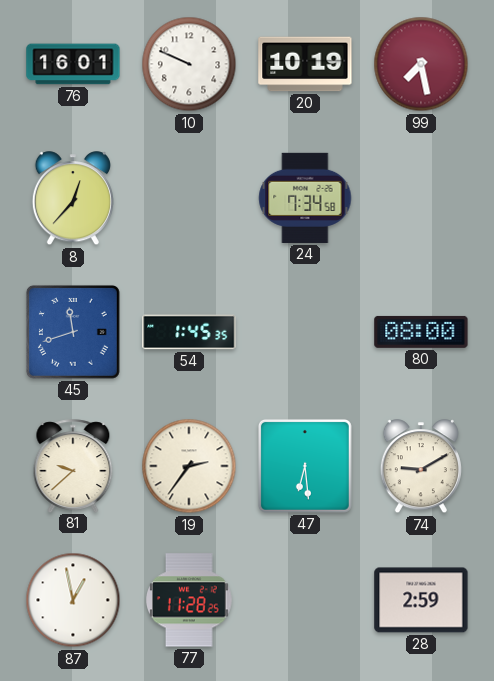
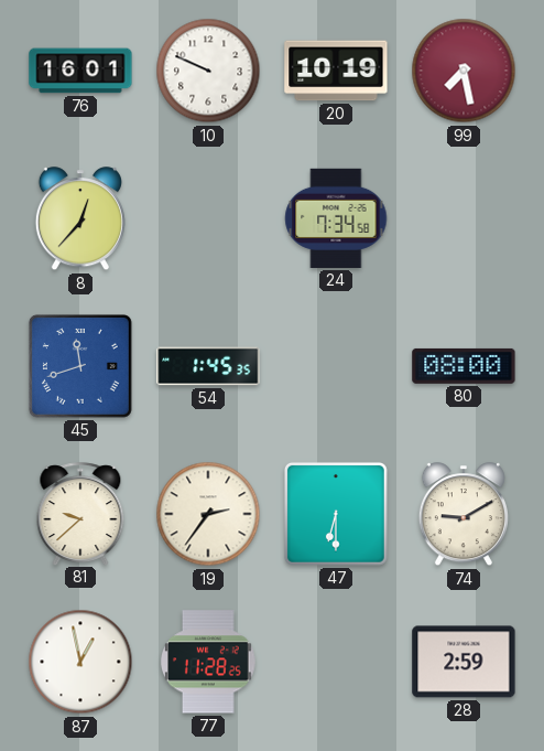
47: 6:29 -> 6:30 (336, 514)
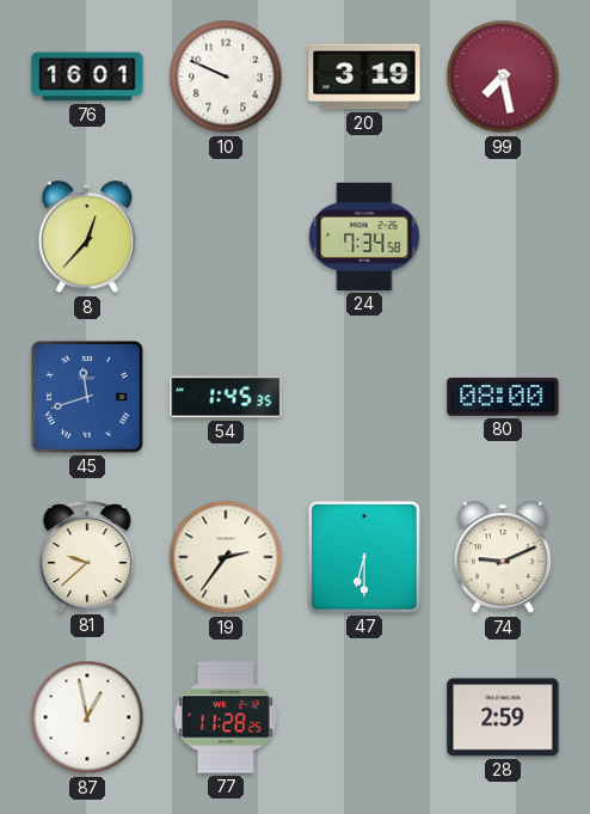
20: 10:19 -> 3:19 (364, 76)
74: 9:10 -> 9:11 (503, 558)
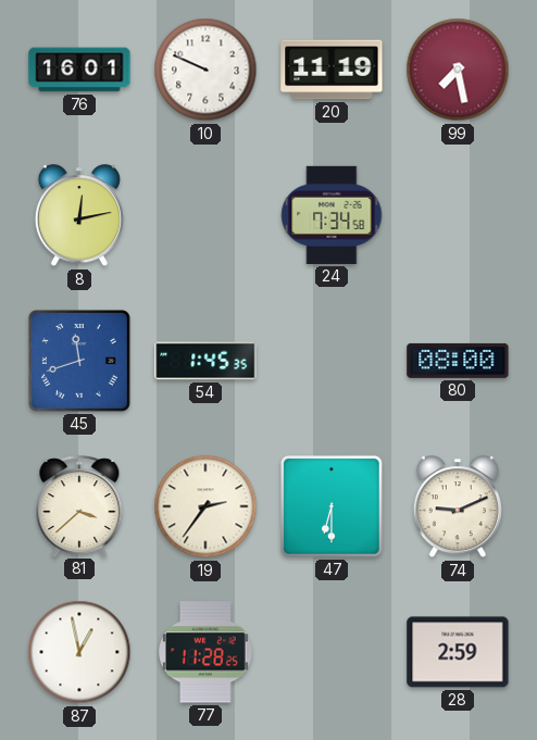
20: 3:19 -> 11:19 (332, 70)
8: 12:37 -> 12:13 (79, 216)
81: 9:38 -> 3:38 (79, 506)
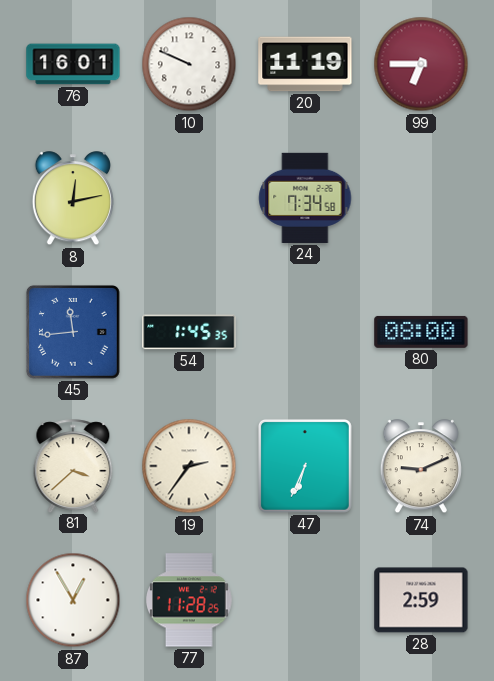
99: 7:28 -> 6:45 (421, 64)
45: 11:42 -> 11:44 (73, 332)
47: 6:30 -> 6:34 (305, 466)
87: 12:58 -> 12:55 (73, 600)
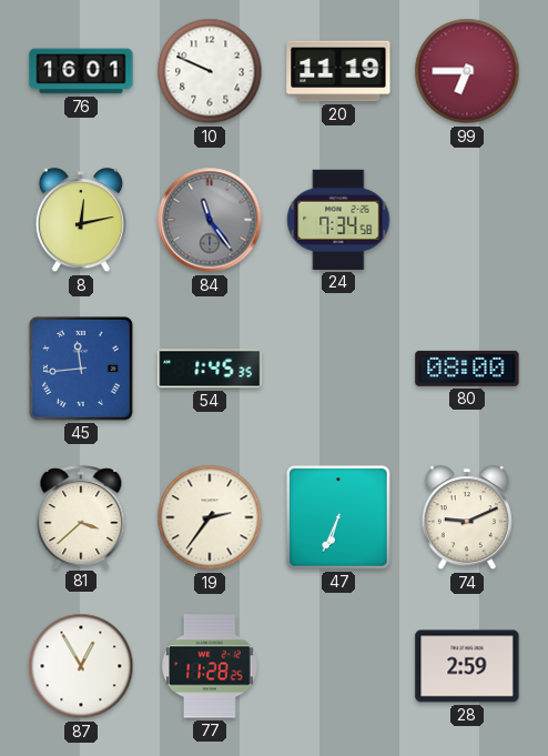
84: none -> 11:24 (210, 220)
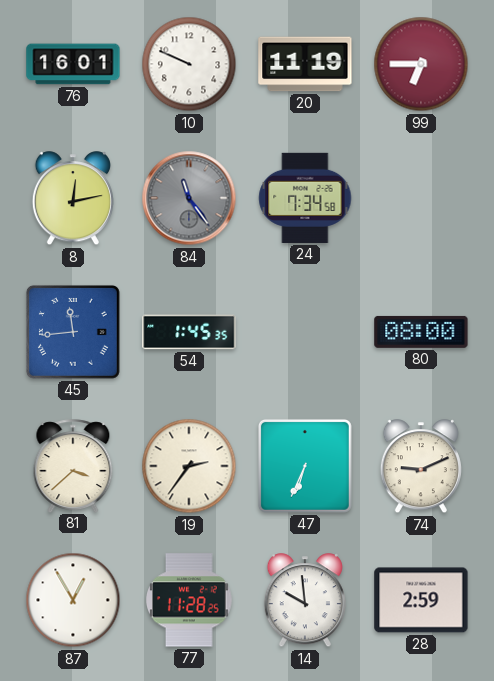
14: none -> 9:59 (305, 601)
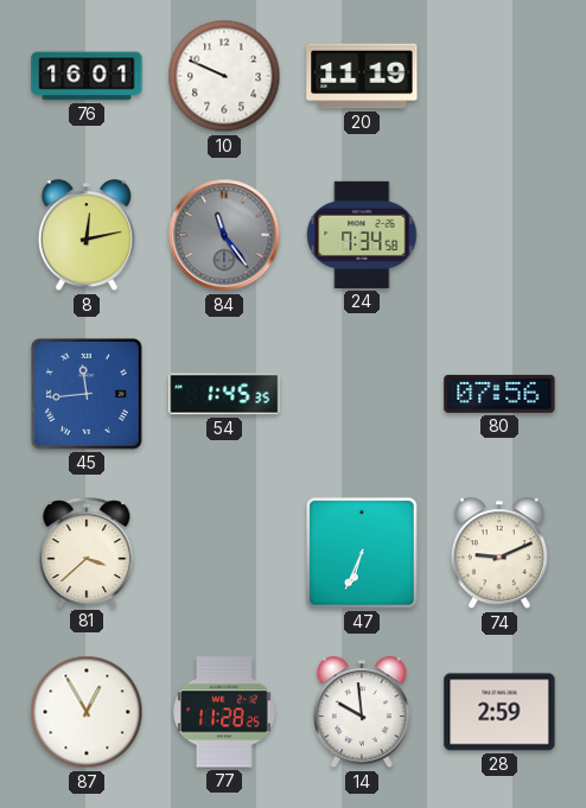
99: 6:45 -> none (421, 64)
80: 08:00 -> 07:56 (499, 394)
19: 2:36 -> none (189, 466)
